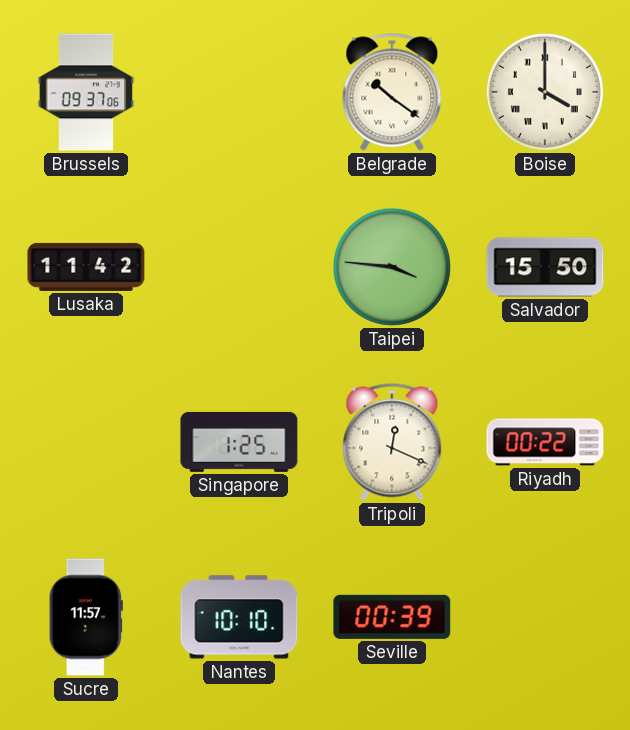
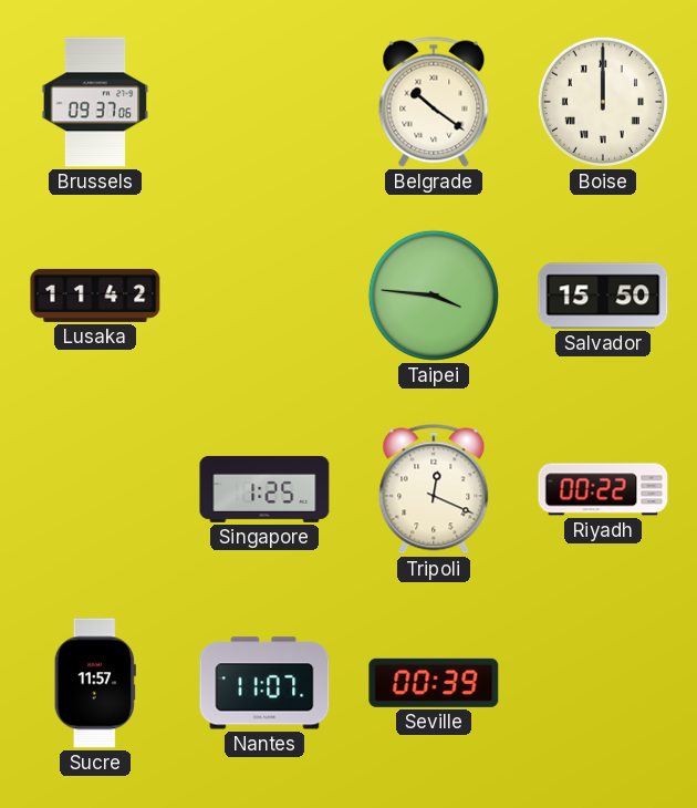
Boise: 4:00 -> 12:00 (603, 102)
Nantes: 10:10 -> 11:07 (264, 683)
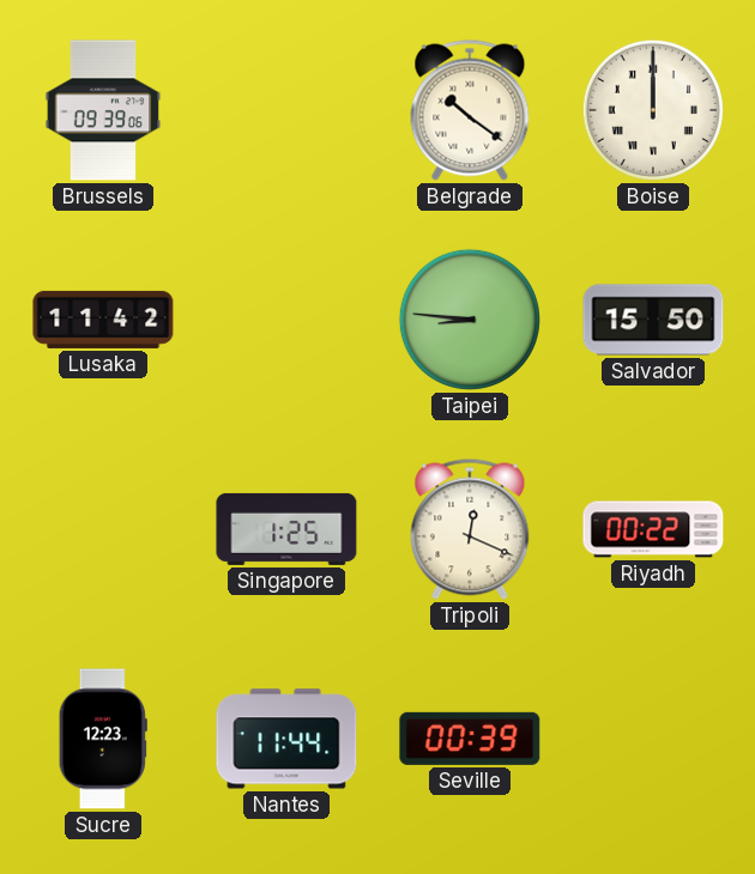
Brussels: 09:37 -> 09:39 (103, 110)
Taipei: 3:46 -> 8:46 (470, 320)
Sucre: 11:57 -> 12:23 (103, 739)
Nantes: 11:07 -> 11:44 (286, 739)
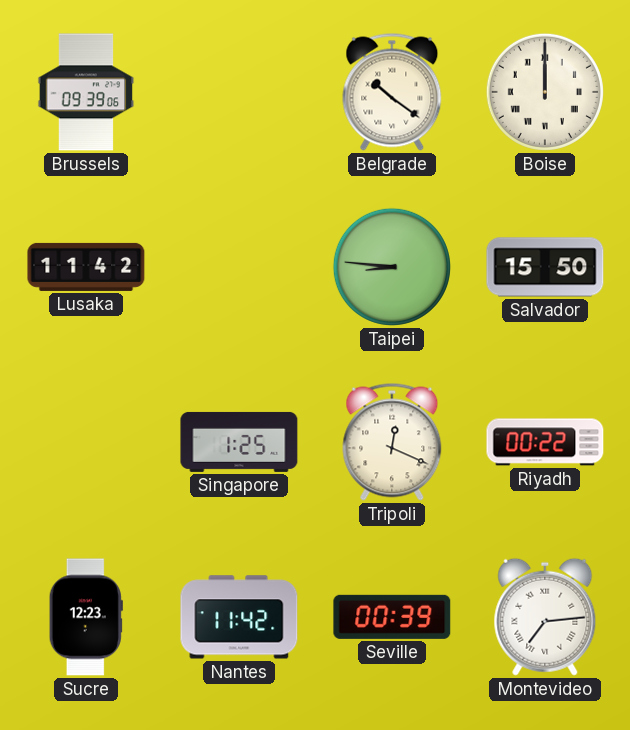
Nantes: 11:44 -> 11:42 (239, 617)
Montevideo: none -> 7:14 (545, 617)
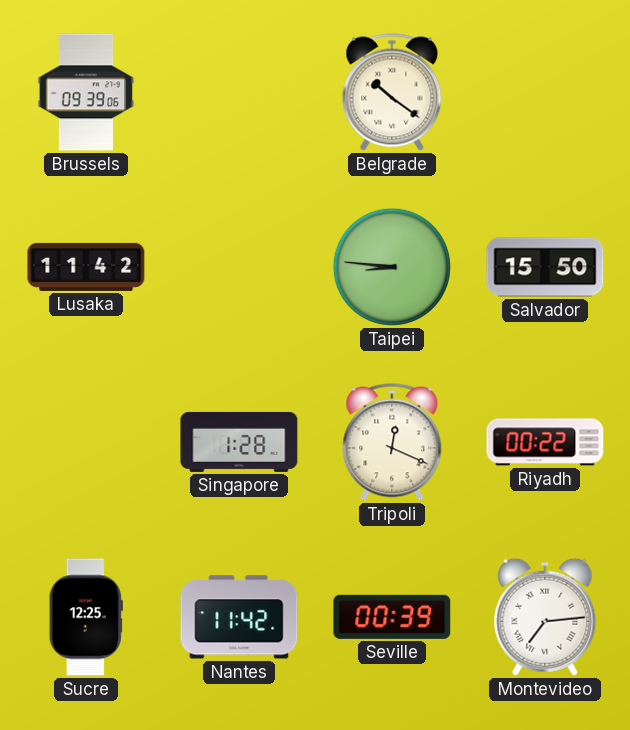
Boise: 12:00 -> none (545, 92)
Singapore: 1:25 -> 1:28 (239, 442)
Sucre: 12:23 -> 12:25 (86, 617)
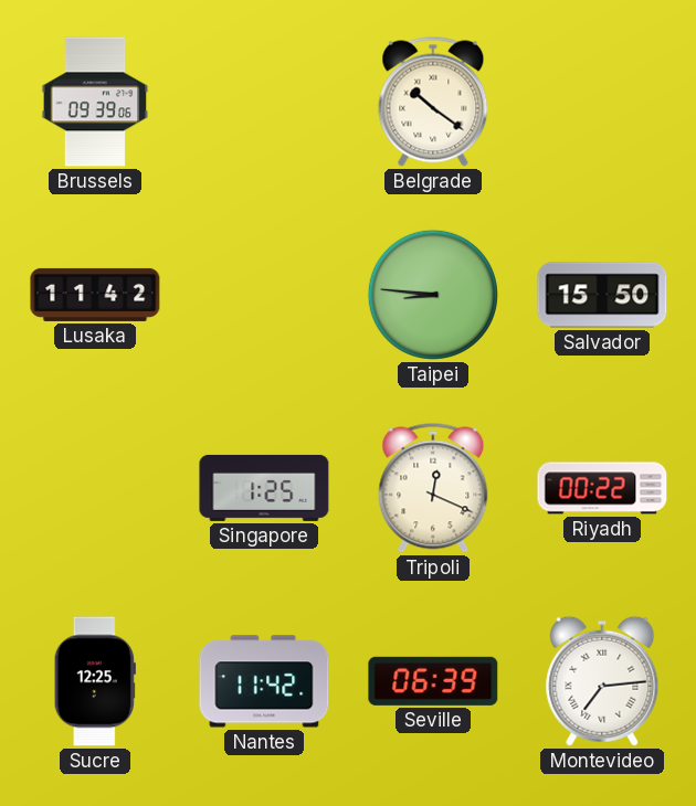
Singapore: 1:28 -> 1:25 (264, 488)
Seville: 00:39 -> 06:39 (433, 681)
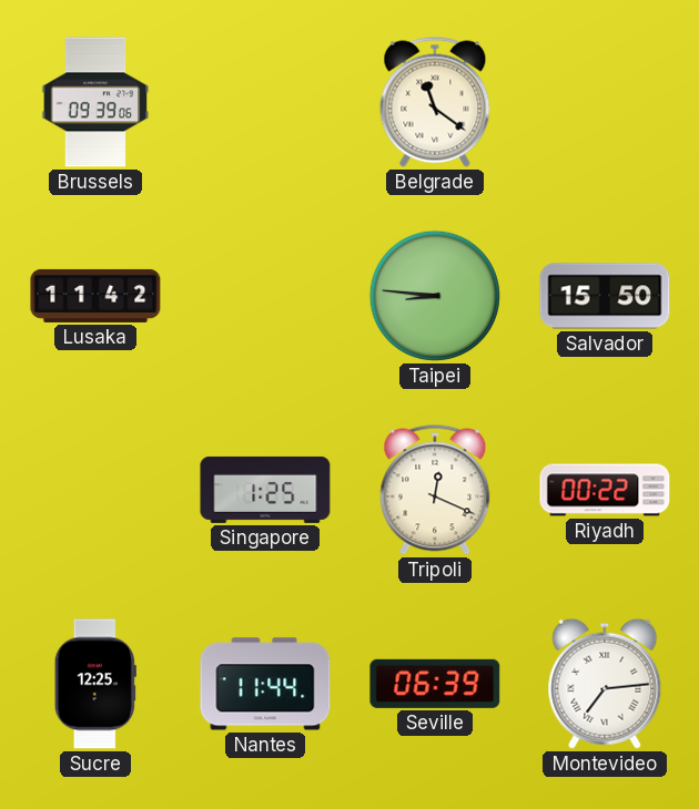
Belgrade: 10:21 -> 11:21 (435, 102)
Nantes: 11:42 -> 11:44 (265, 684)
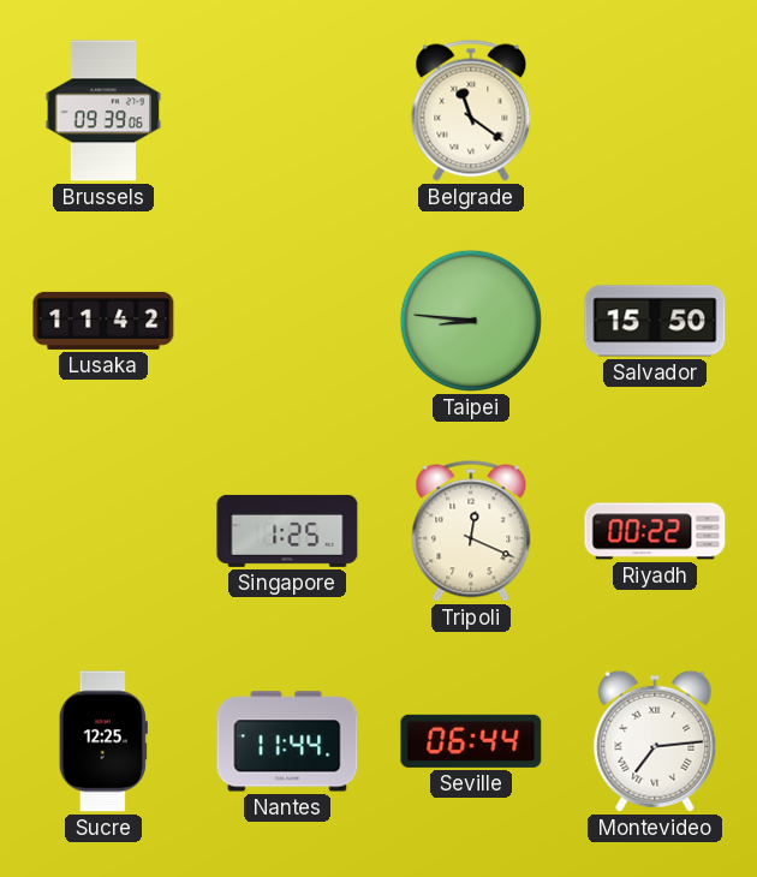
Seville: 06:39 -> 06:44 (471, 741)
